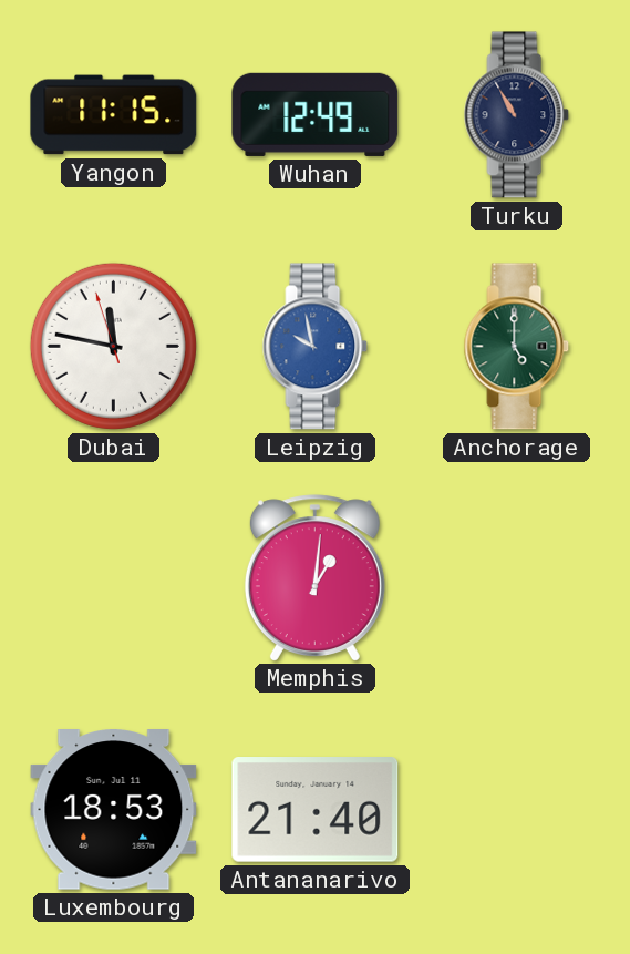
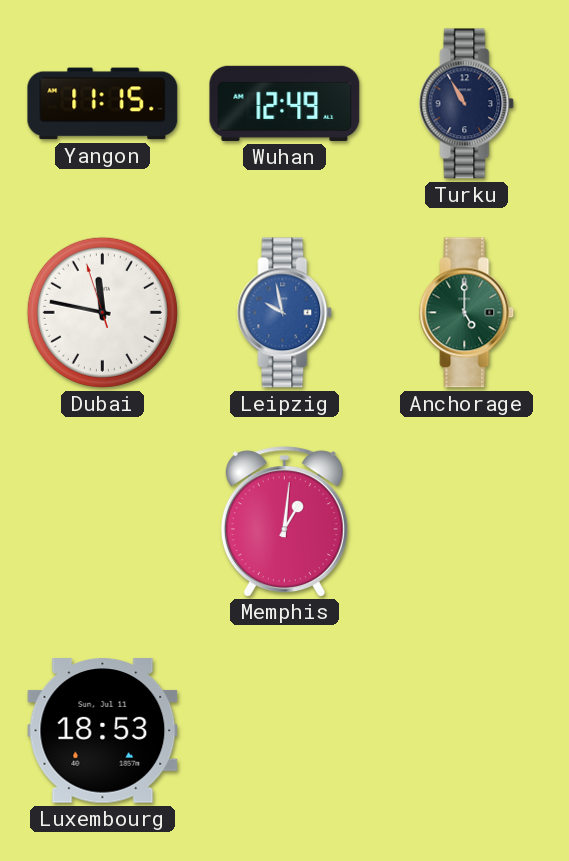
Antananarivo: 21:40 -> none (316, 810)
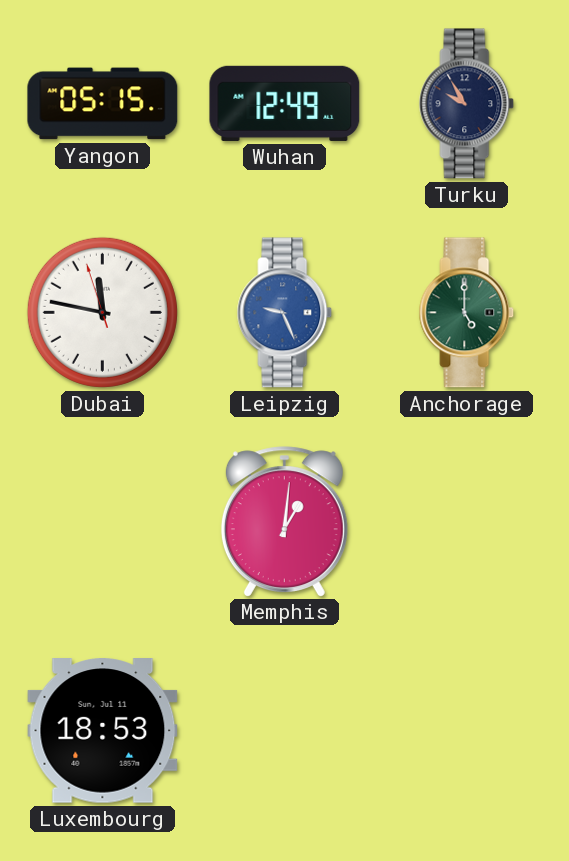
Yangon: 11:15 -> 05:15 (103, 104)
Turku: 10:55 -> 9:55 (467, 104)
Leipzig: 9:58 -> 9:26 (285, 313)
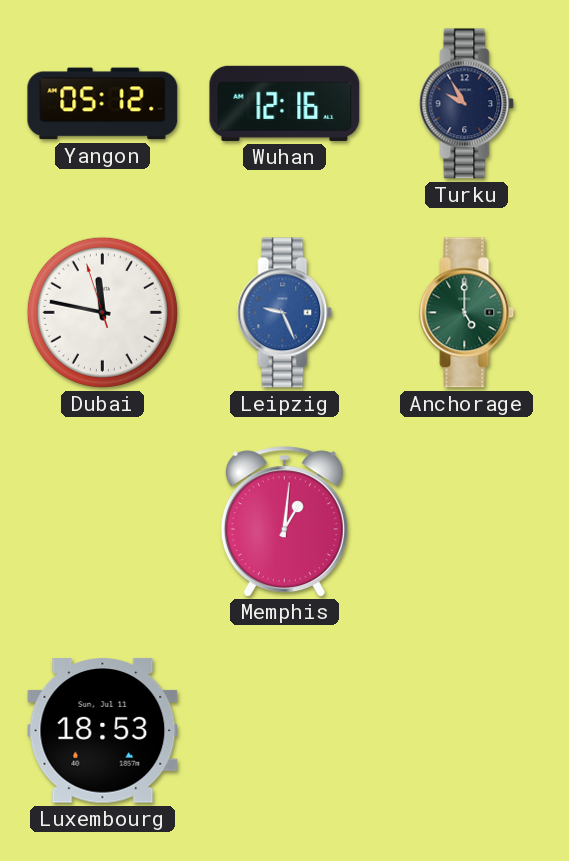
Yangon: 05:15 -> 05:12 (103, 104)
Wuhan: 12:49 -> 12:16 (285, 103)
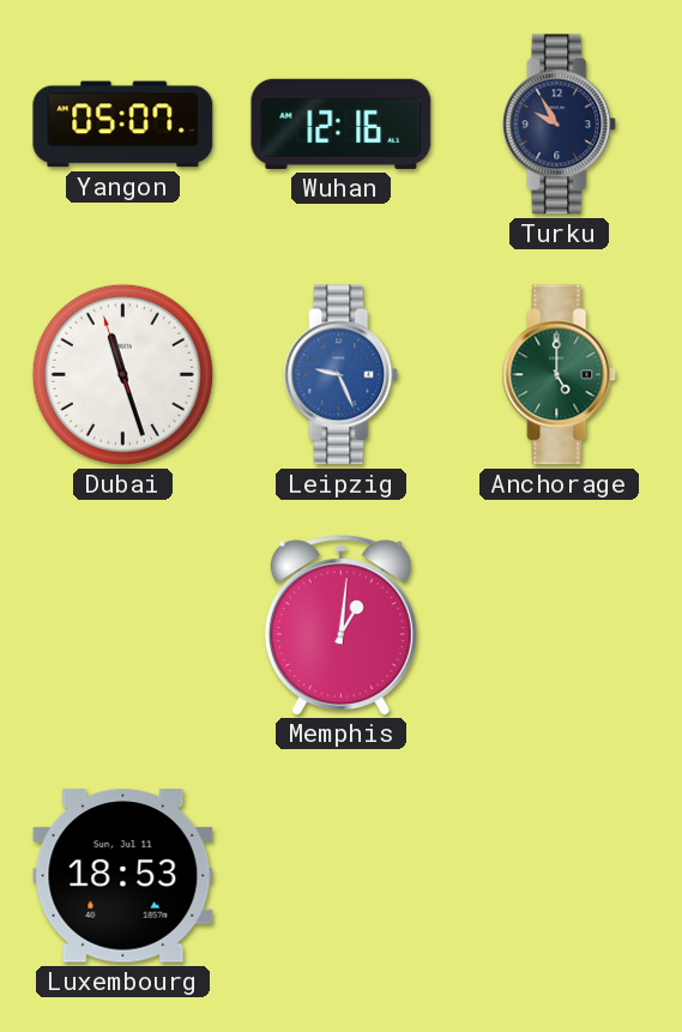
Yangon: 05:12 -> 05:07 (123, 125)
Dubai: 11:46 -> 11:26 (122, 374)
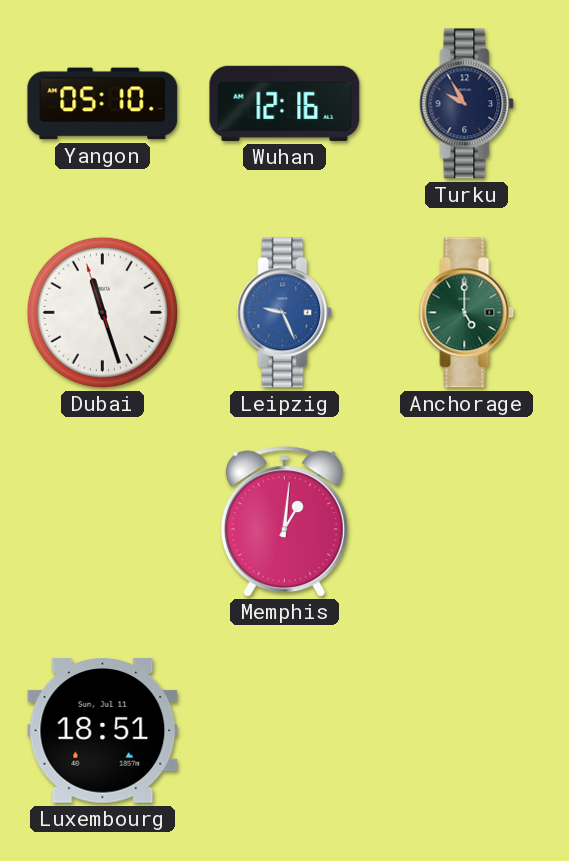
Yangon: 05:07 -> 05:10 (103, 104)
Luxembourg: 18:53 -> 18:51 (103, 731)
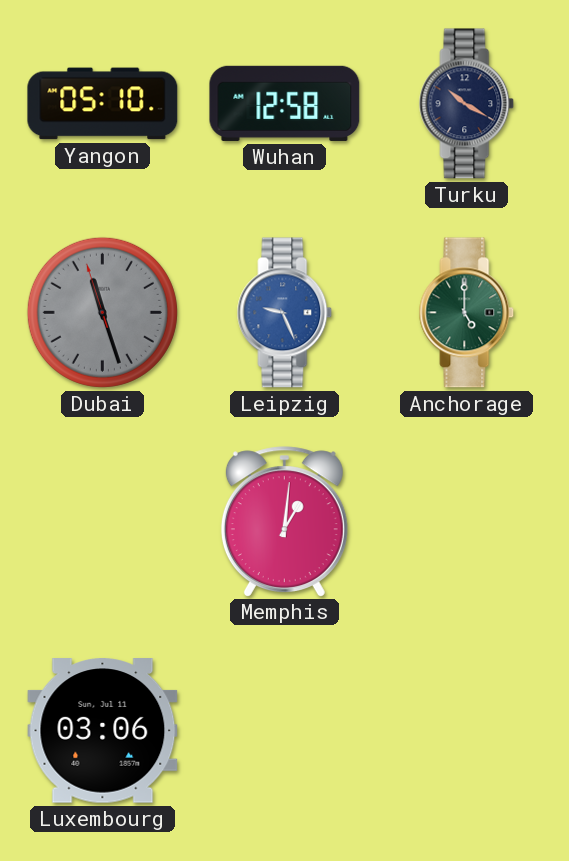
Wuhan: 12:16 -> 12:58 (285, 103)
Turku: 9:55 -> 10:20 (467, 104)
Dubai dial: white -> grey (102, 312)
Luxembourg: 18:51 -> 03:06 (103, 731)
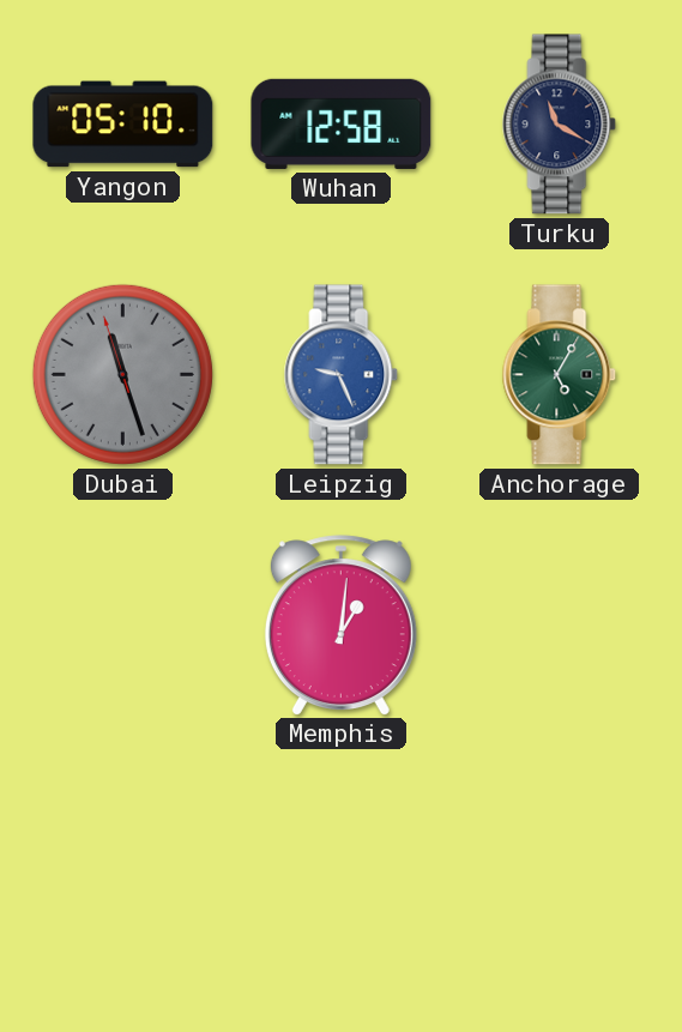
Turku: 10:20 -> 11:20 (560, 125)
Anchorage: 5:00 -> 5:05 (560, 375)
Luxembourg: 03:06 -> none (103, 731)
